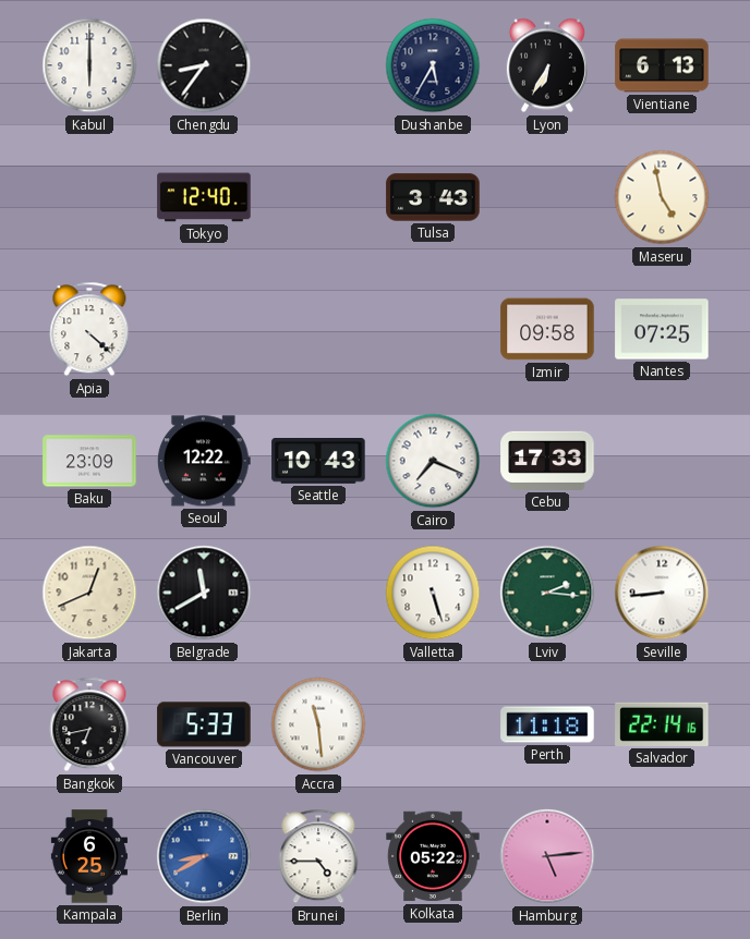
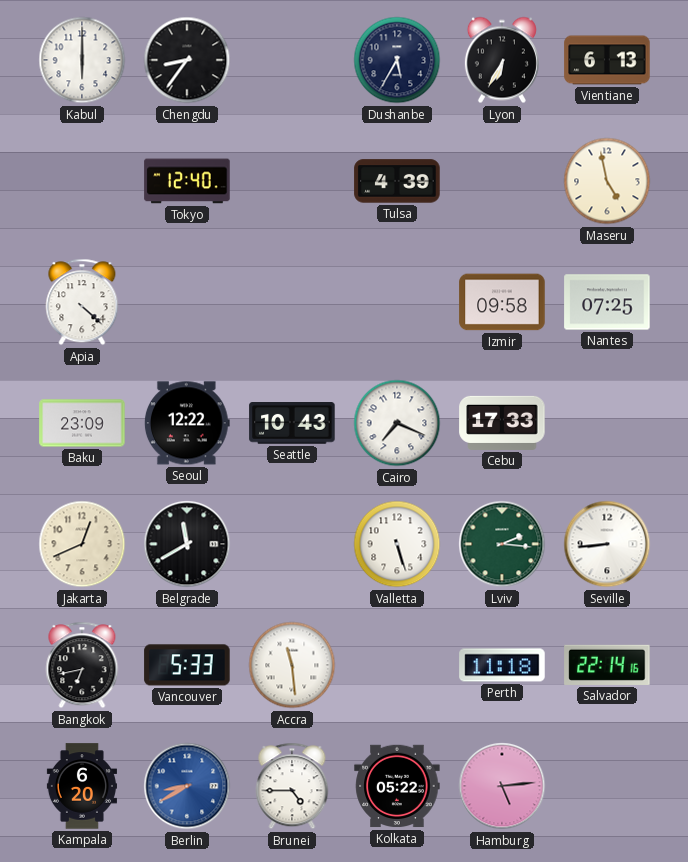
Tulsa: 3:43 -> 4:39 (397, 181)
Kampala: 6:25 -> 6:20 (82, 786)
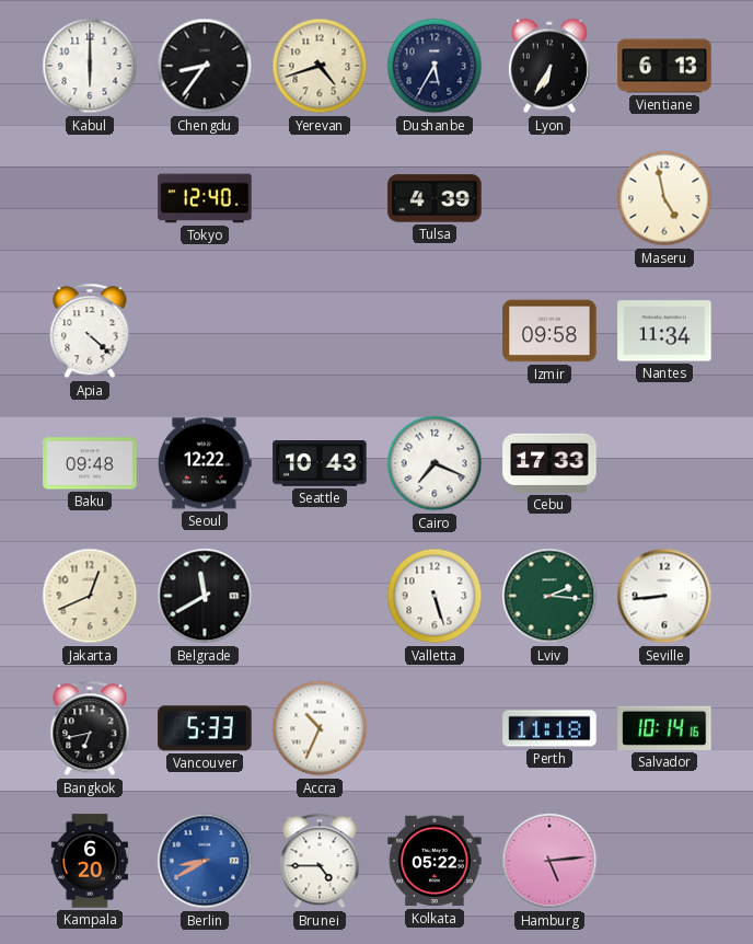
Yerevan: none -> 4:42 (320, 66)
Nantes: 07:25 -> 11:34 (664, 331)
Baku: 23:09 -> 09:48 (90, 463)
Accra: 11:29 -> 10:34 (320, 728)
Salvador: 22:14 -> 10:14 (664, 728)
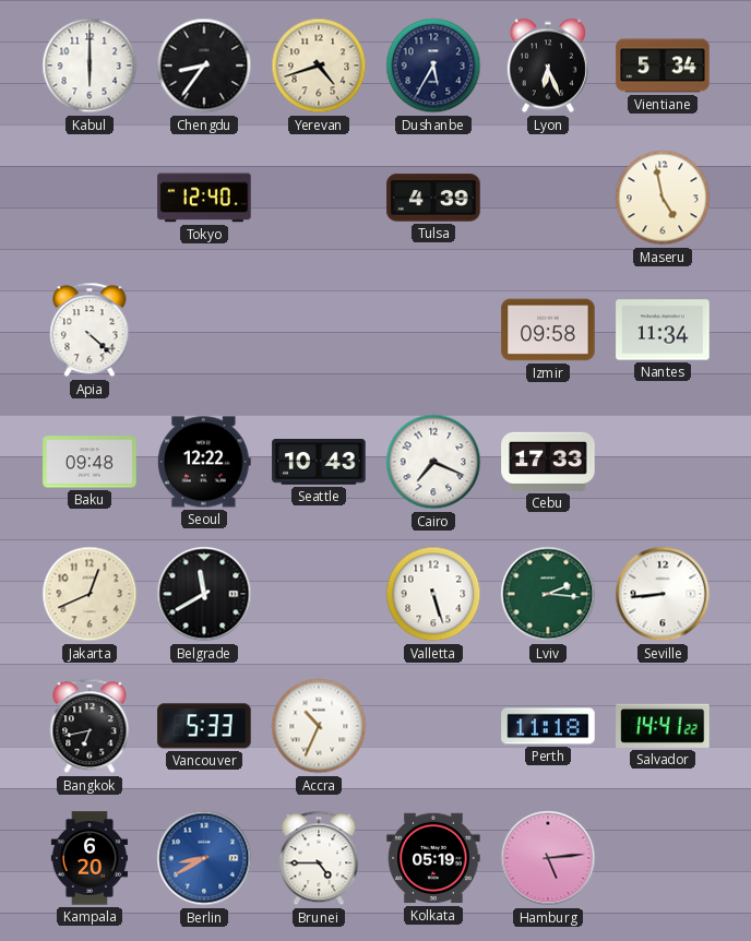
Lyon: 6:35 -> 6:26 (548, 65)
Vientiane: 6:13 -> 5:34 (663, 65)
Salvador: 10:14 -> 14:41 (663, 726)
Kolkata: 05:22 -> 05:19 (433, 858)
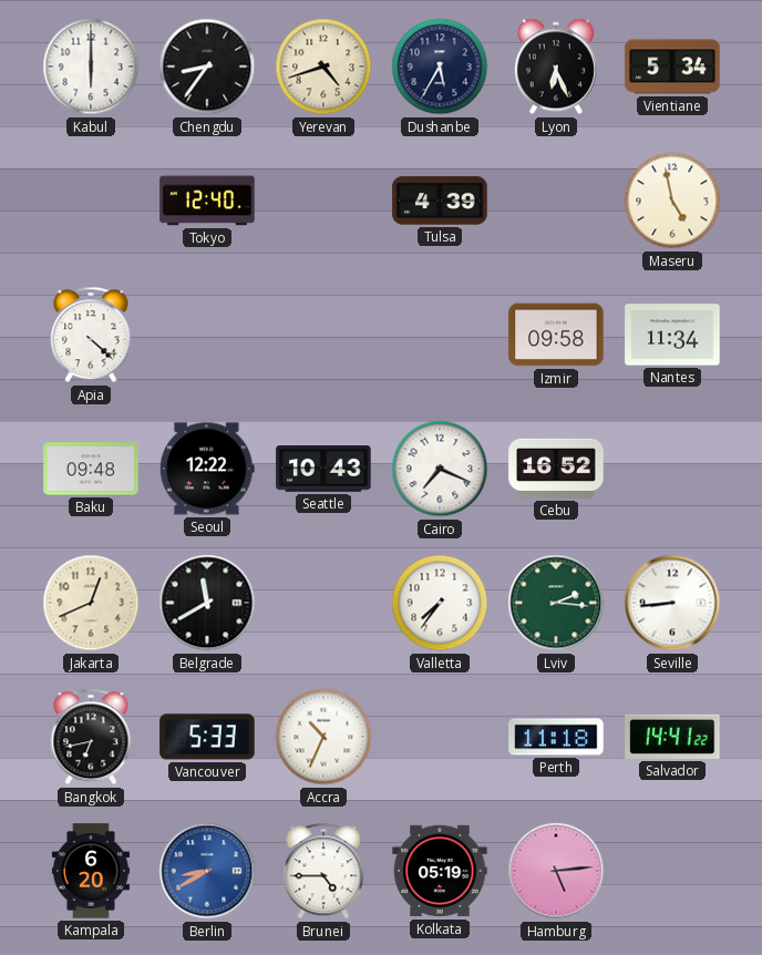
Cebu: 17:33 -> 16:52 (556, 469)
Valletta: 5:27 -> 7:36 (440, 603)
